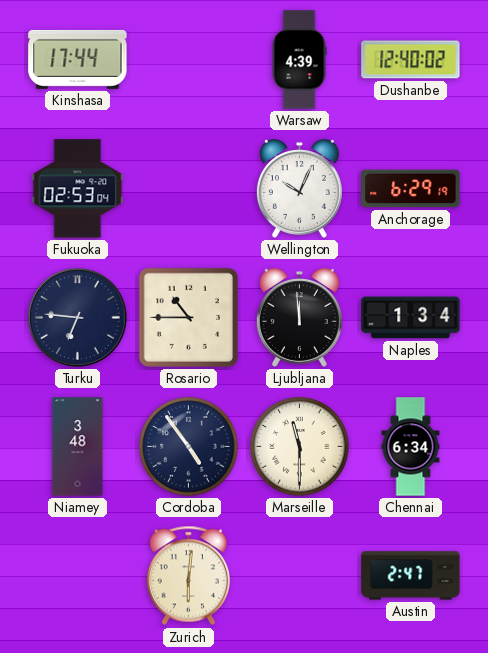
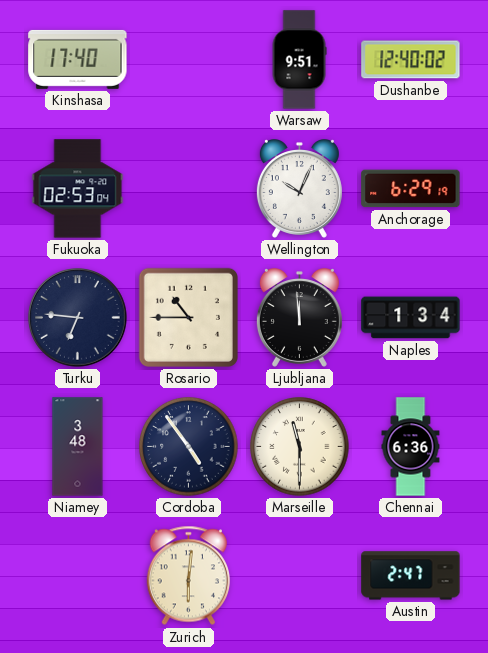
Kinshasa: 17:44 -> 17:40 (78, 59)
Warsaw: 4:39 -> 9:51 (299, 60)
Chennai: 6:34 -> 6:36 (411, 447)
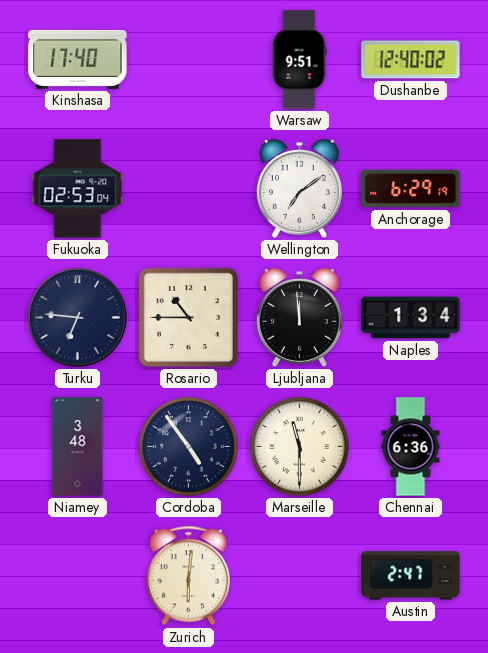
Wellington: 10:04 -> 7:09 (299, 189)
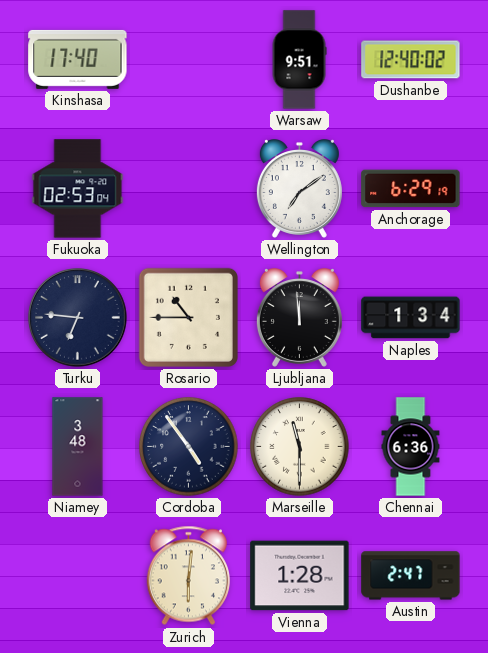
Vienna: none -> 1:28 (300, 576)
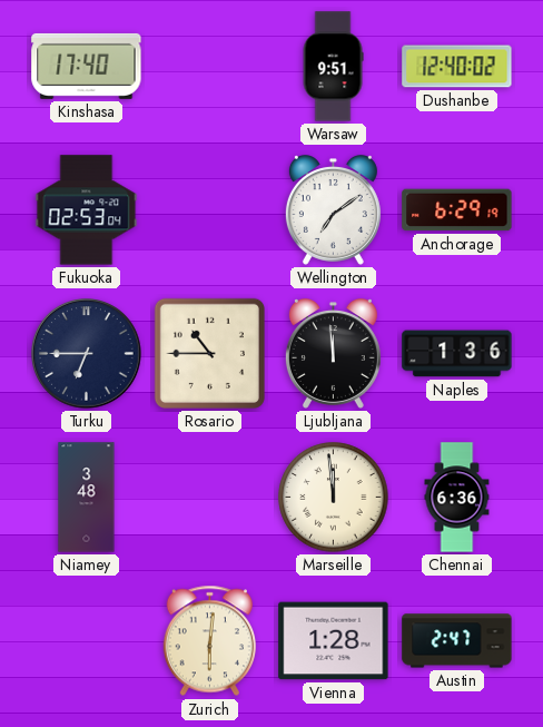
Turku: 6:46 -> 6:45 (87, 354)
Naples: 1:34 -> 1:36 (457, 354)
Cordoba: 4:54 -> none (189, 447)
Marseille: 11:30 -> 11:59 (334, 498)
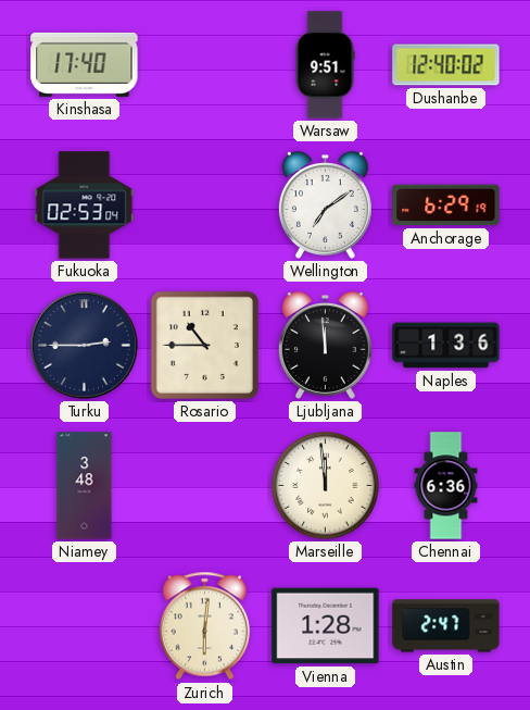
Turku: 6:45 -> 2:45 (85, 346)
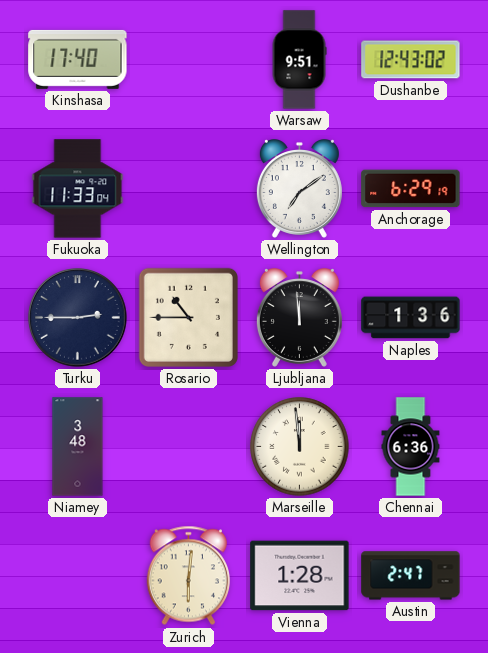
Dushanbe: 12:40 -> 12:43 (411, 60)
Fukuoka: 02:53 -> 11:33 (78, 189)
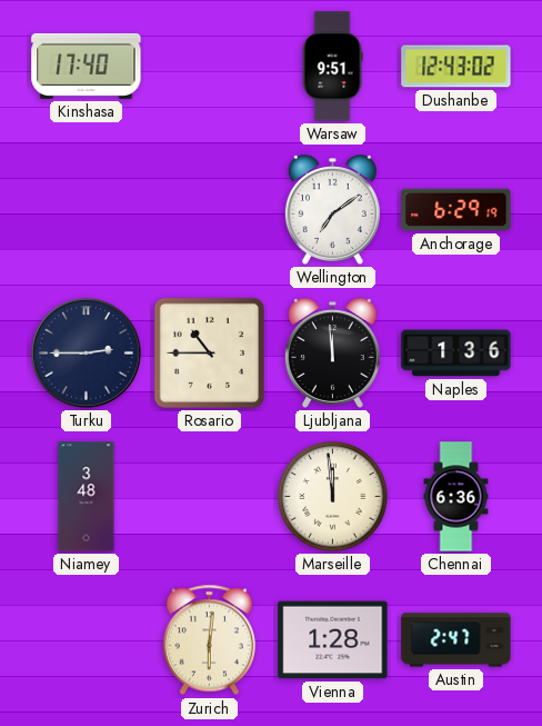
Fukuoka: 11:33 -> none (78, 189)
